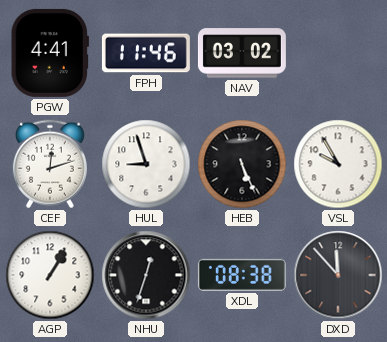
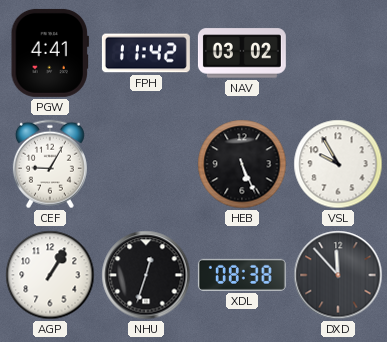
FPH: 11:46 -> 11:42 (146, 53)
CEF: 12:12 -> 9:05 (50, 164)
HUL: 8:57 -> none (146, 164)
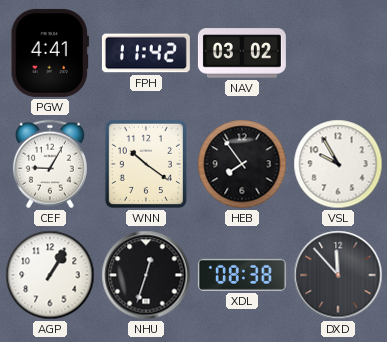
WNN: none -> 10:21 (146, 164)
HEB: 5:26 -> 7:54 (242, 164)
